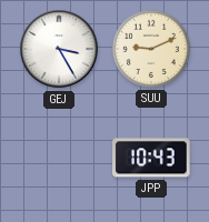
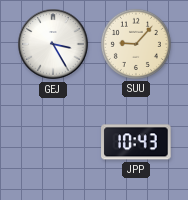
SUU: 9:11 -> 9:07 (136, 44)
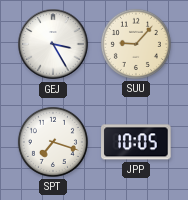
SPT: none -> 7:18 (53, 142)
JPP: 10:43 -> 10:05 (136, 142)
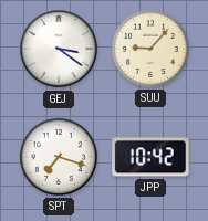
GEJ: 3:25 -> 3:21 (59, 49)
JPP: 10:05 -> 10:42 (150, 157)
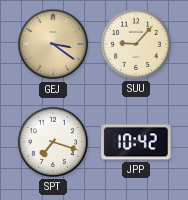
GEJ dial: white -> champagne (53, 44)
